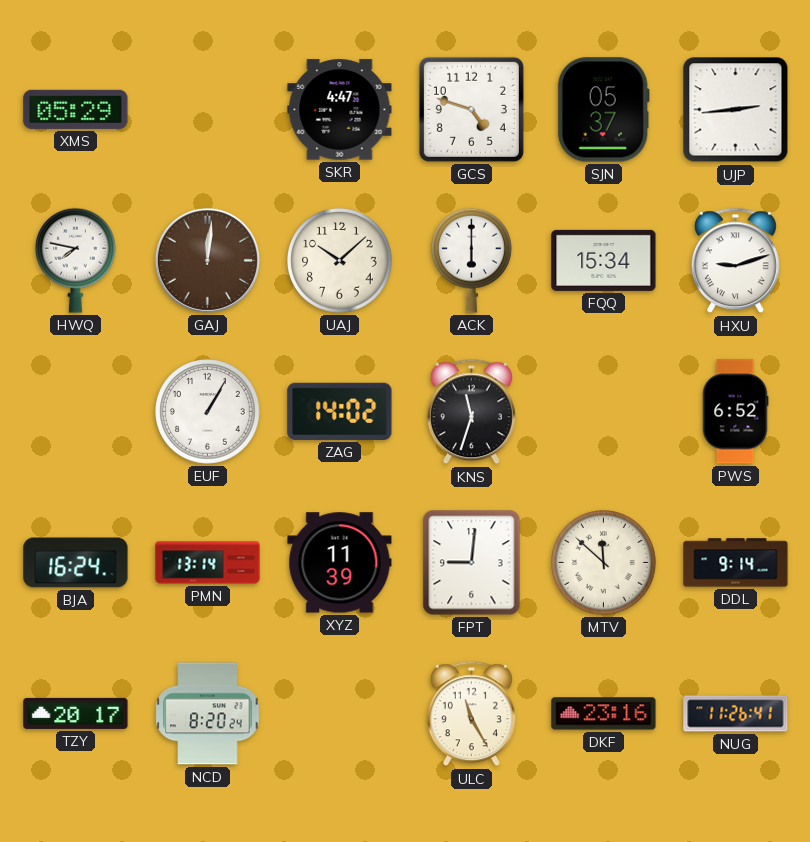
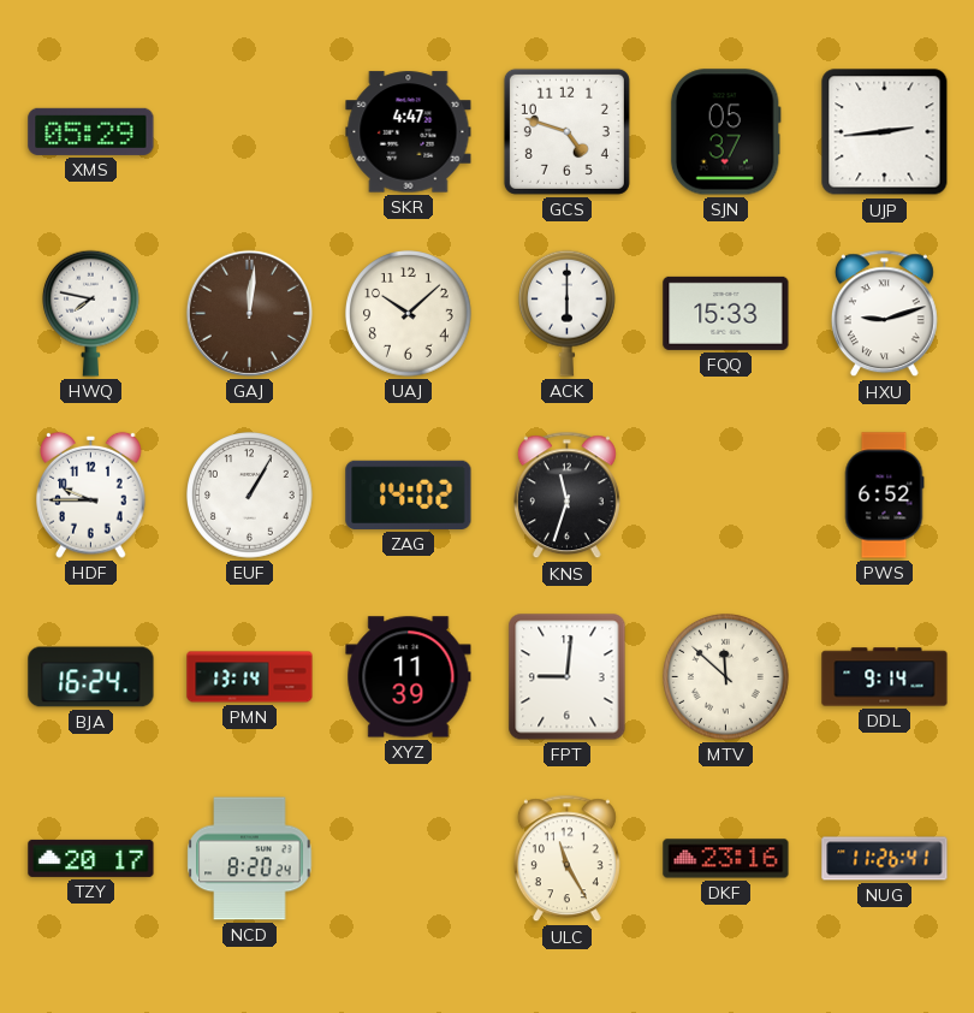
FQQ: 15:34 -> 15:33 (726, 313)
HDF: none -> 9:45 (91, 494)
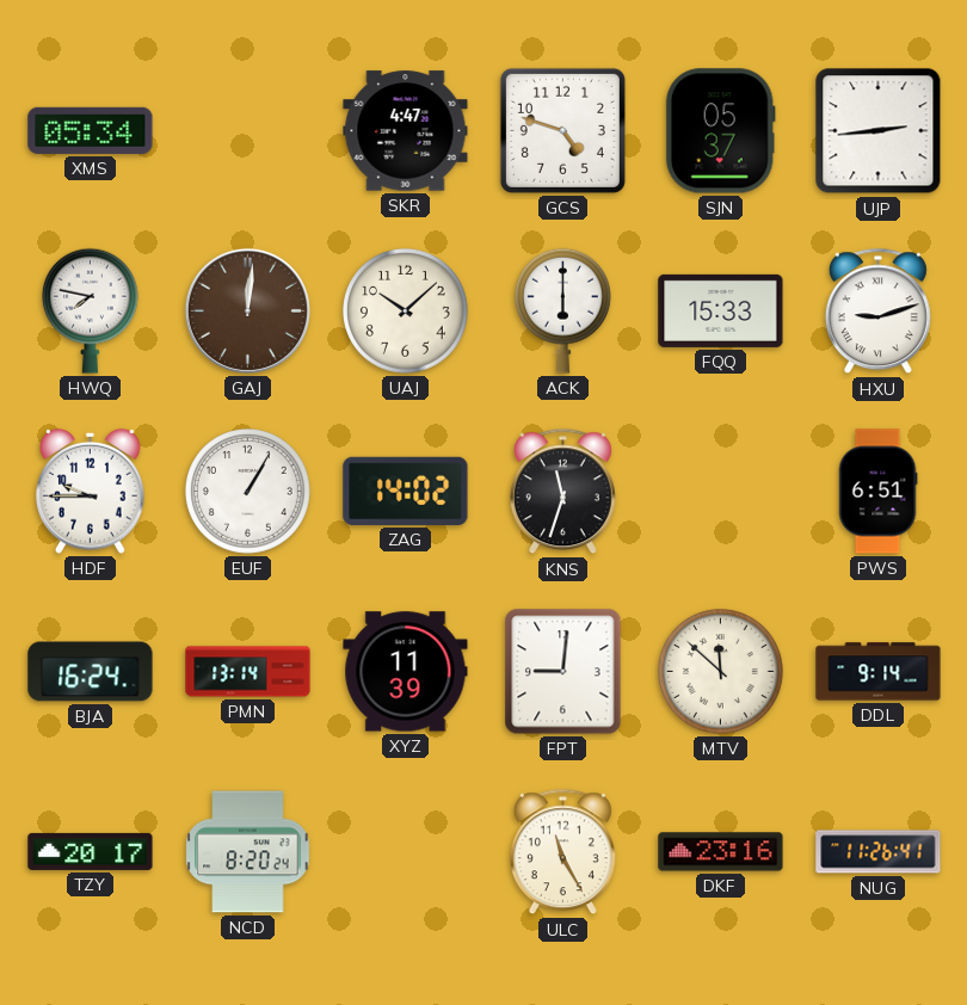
XMS: 05:29 -> 05:34 (91, 130)
PWS: 6:52 -> 6:51 (877, 492)
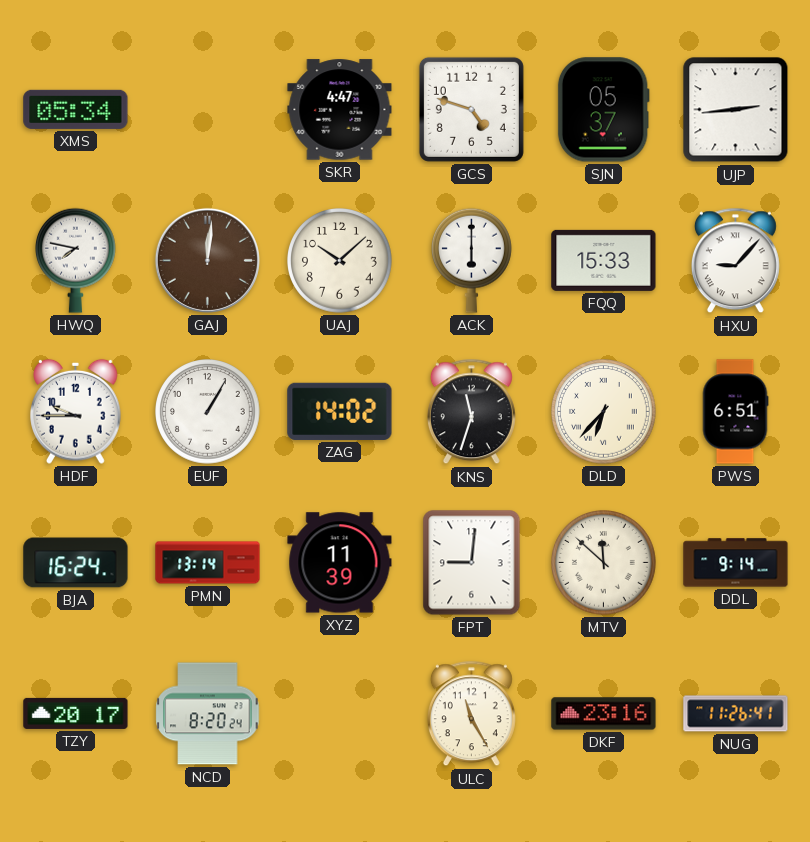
HXU: 9:12 -> 9:07 (735, 261)
DLD: none -> 6:37 (604, 412)
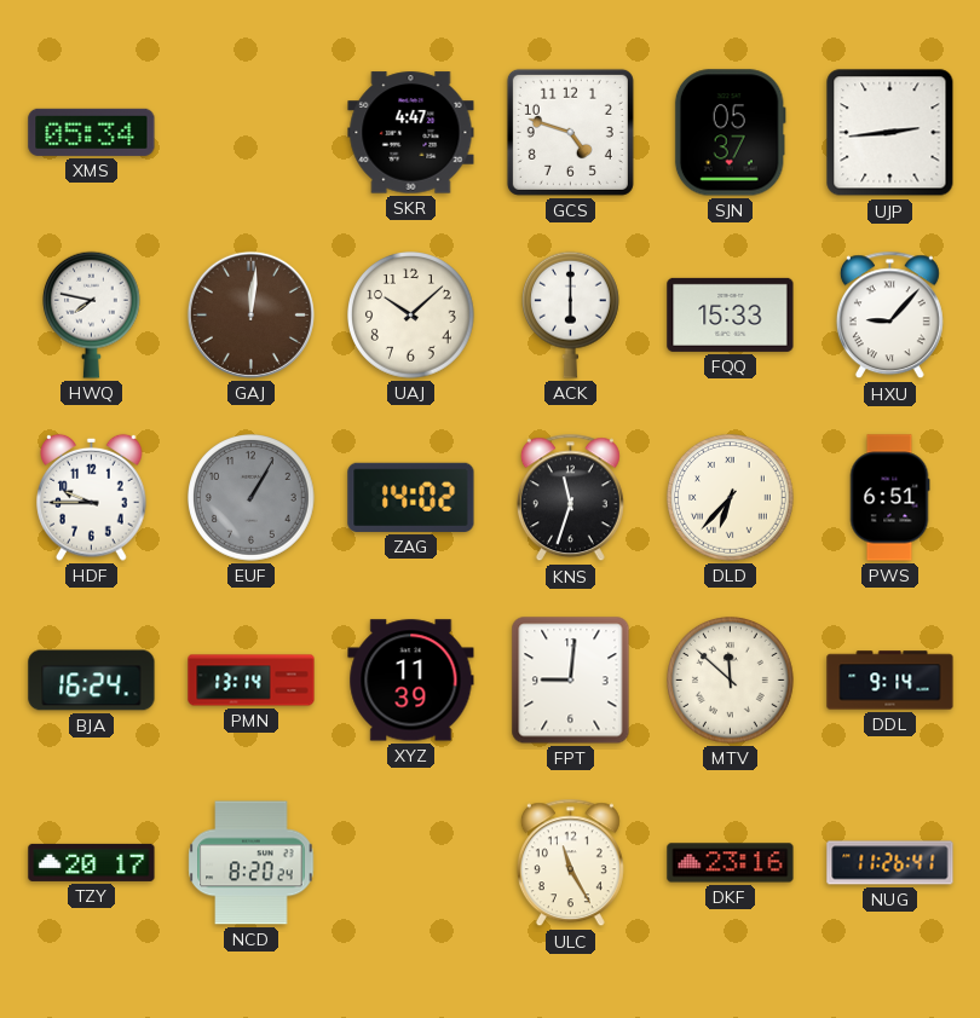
EUF dial: white -> grey (252, 498)
